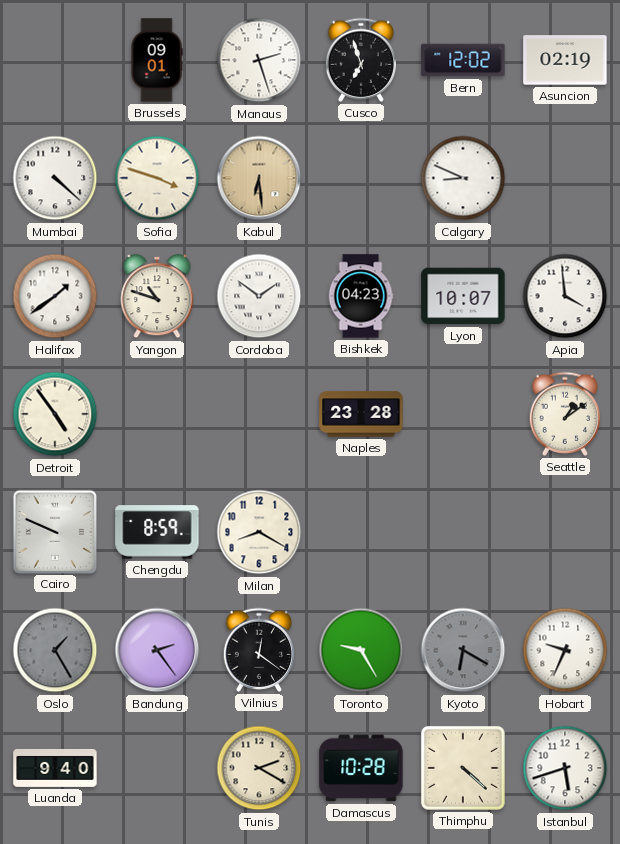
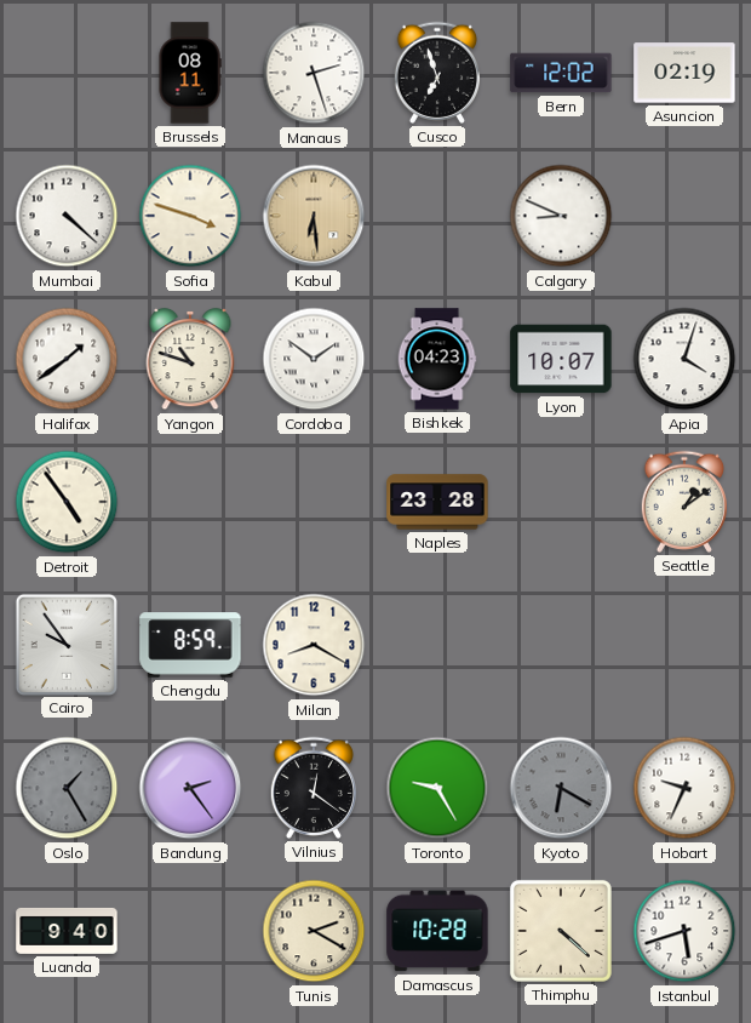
Brussels: 09:01 -> 08:11 (190, 73)
Apia: 3:59 -> 4:03 (684, 359)
Cairo: 9:49 -> 9:54 (65, 644)
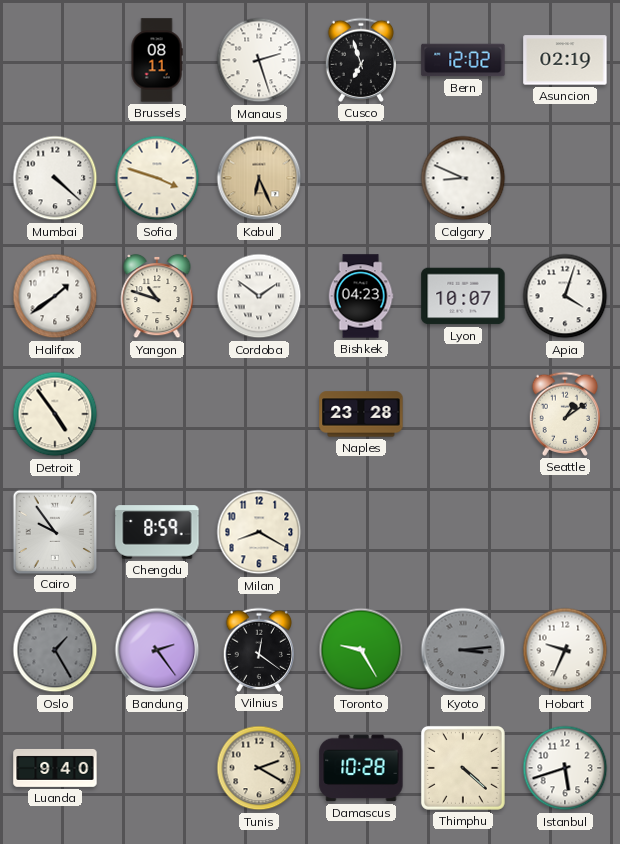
Kabul: 6:29 -> 6:26 (259, 178)
Kyoto: 6:20 -> 3:14 (463, 650)
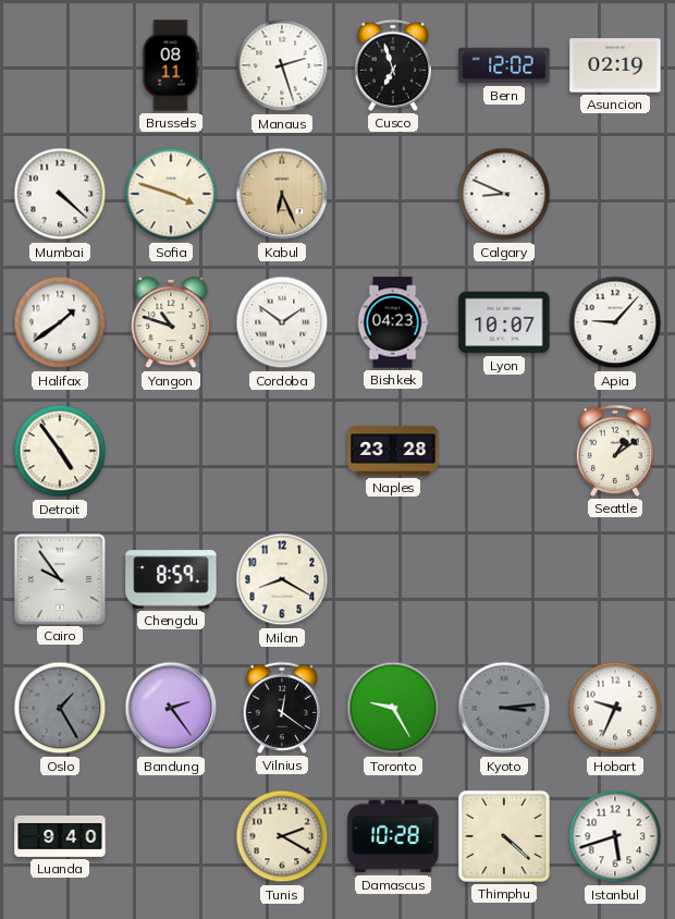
Apia: 4:03 -> 9:07 (615, 322)
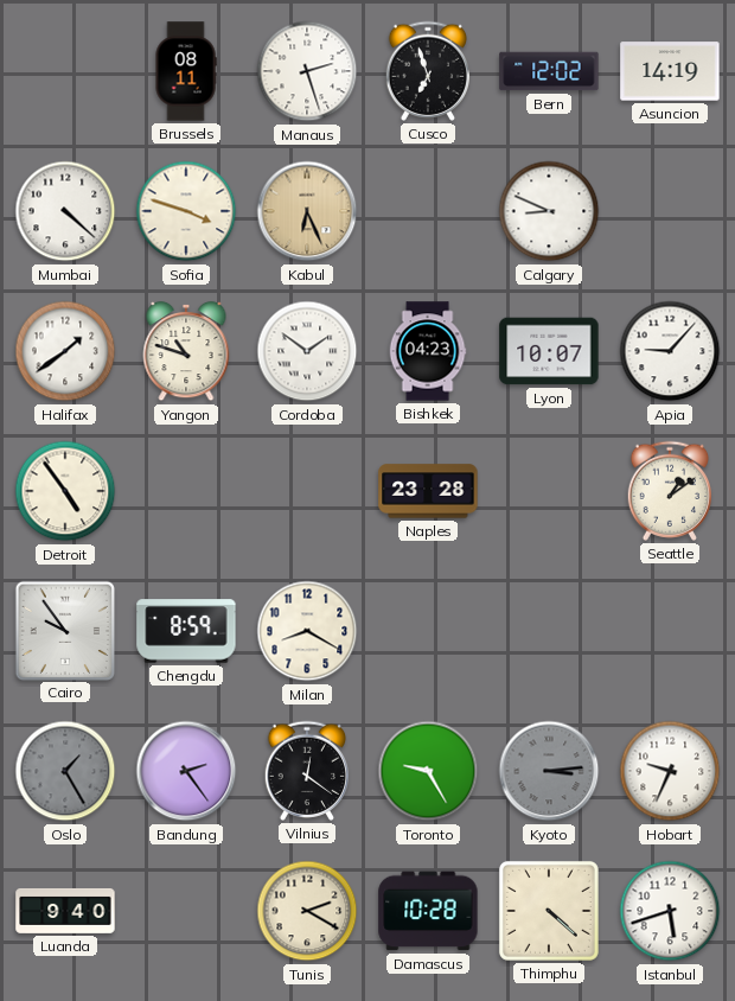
Asuncion: 02:19 -> 14:19 (670, 71)
